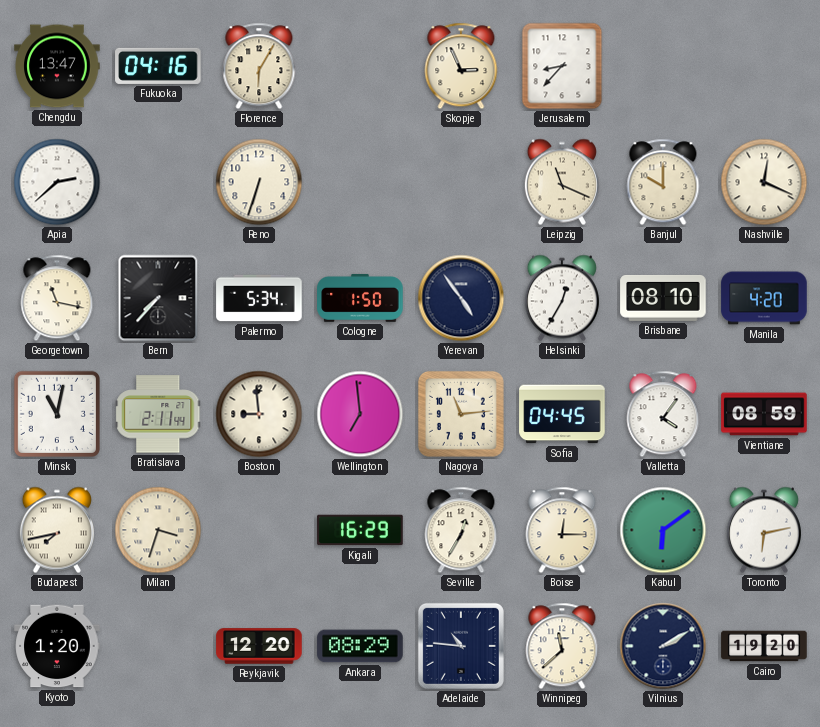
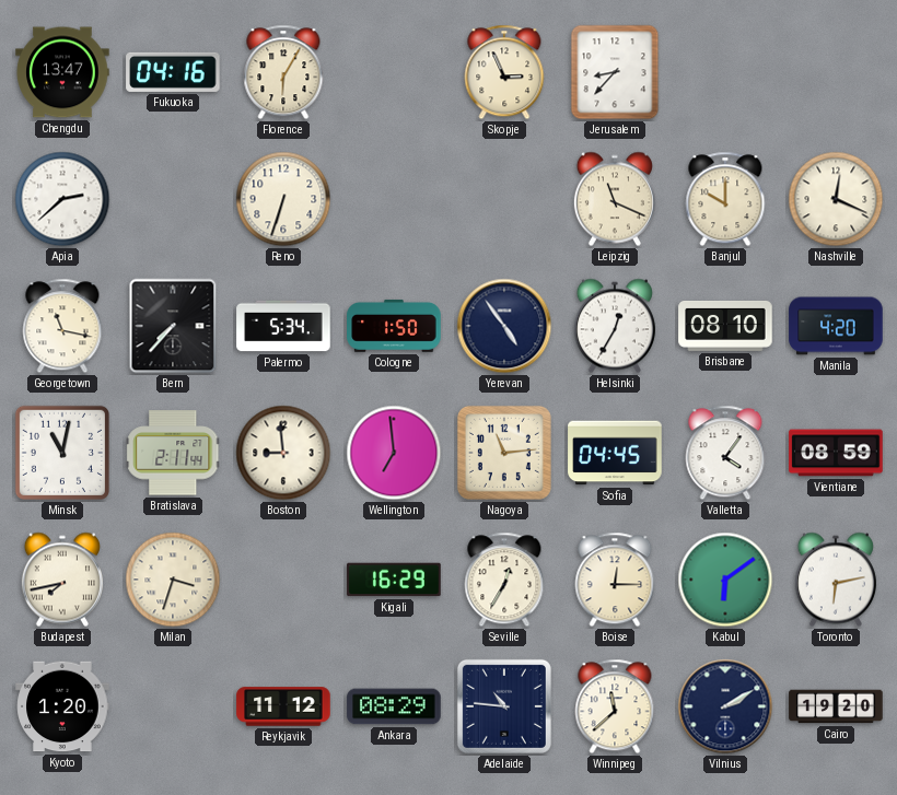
Reykjavik: 12:20 -> 11:12 (283, 706)
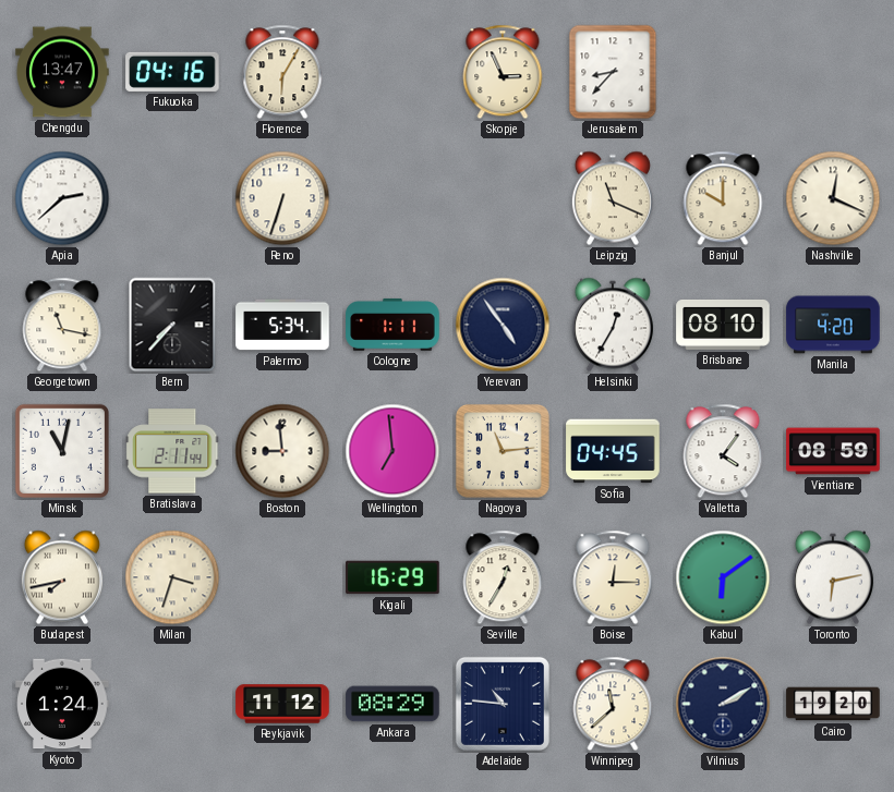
Cologne: 1:50 -> 1:11 (392, 325)
Kyoto: 1:20 -> 1:24 (62, 704)
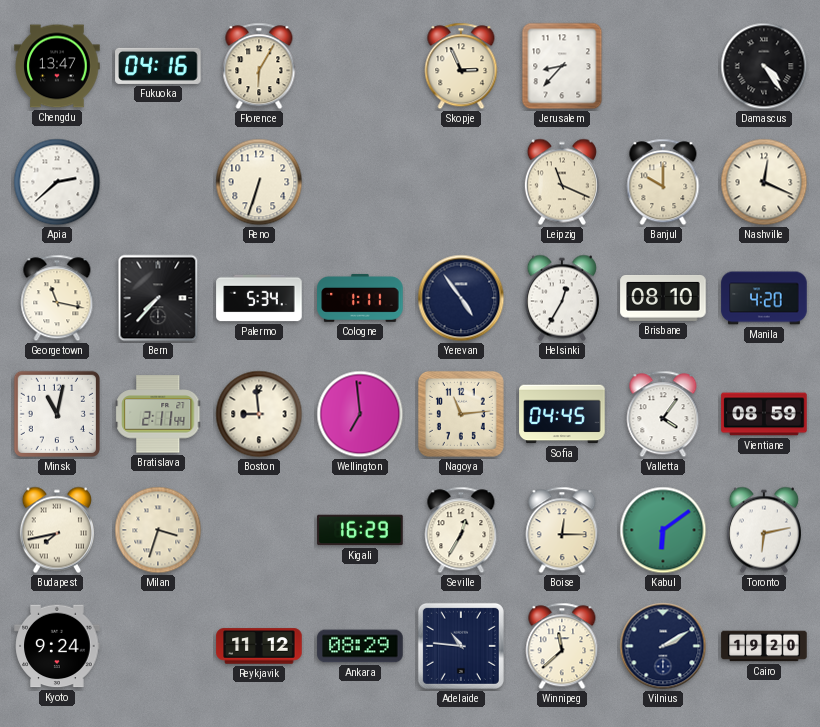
Damascus: none -> 4:24 (764, 66)
Kyoto: 1:24 -> 9:24 (57, 646)
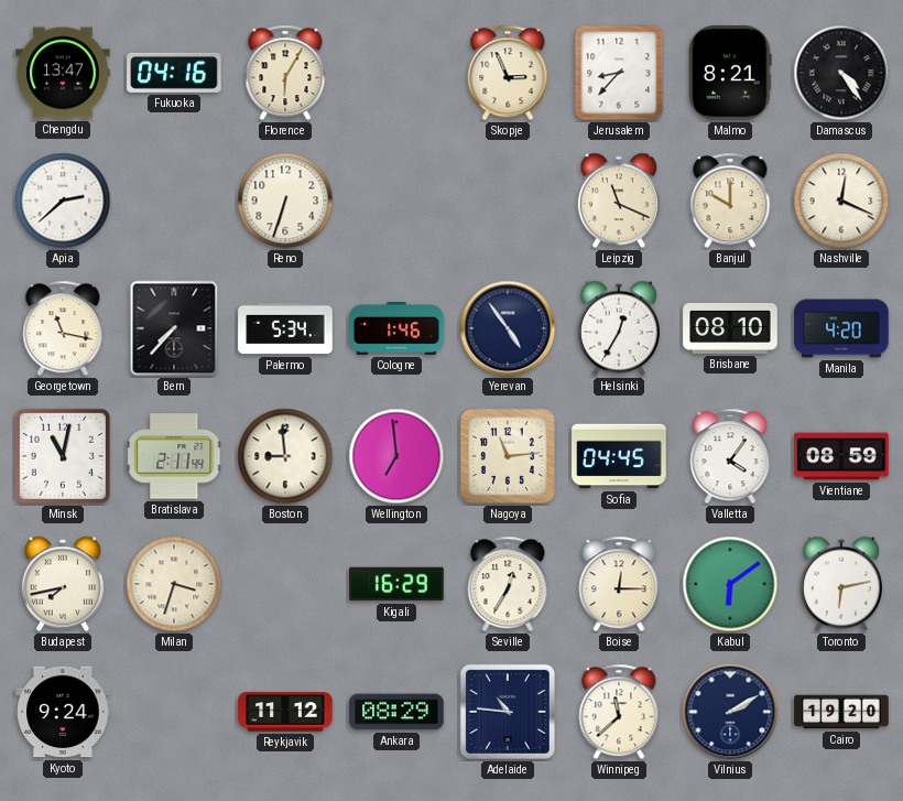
Malmo: none -> 8:21 (730, 73)
Cologne: 1:11 -> 1:46 (396, 328)
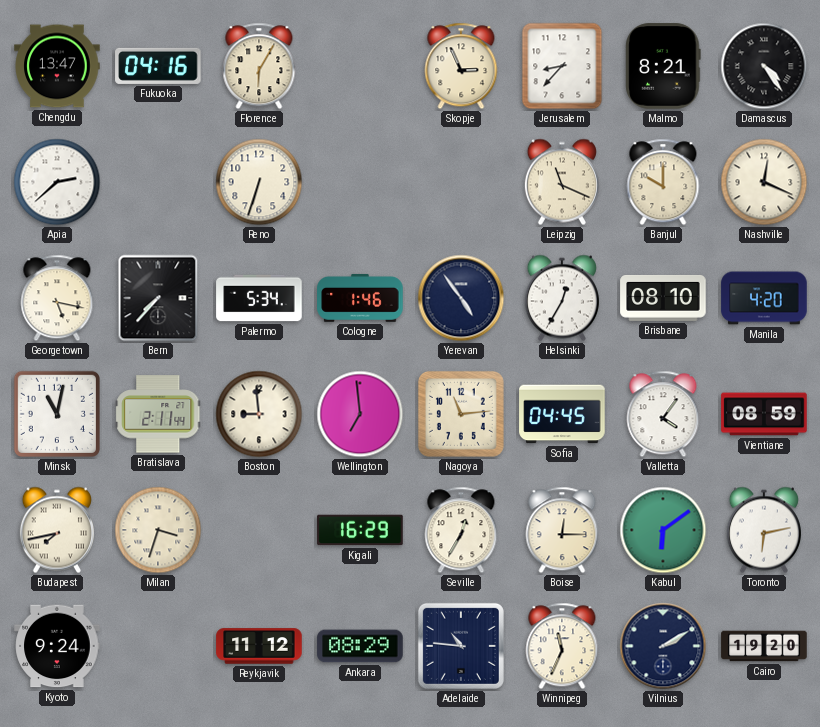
Georgetown: 11:17 -> 5:17 (57, 298)
Winnipeg: 11:38 -> 11:34 (562, 646)
